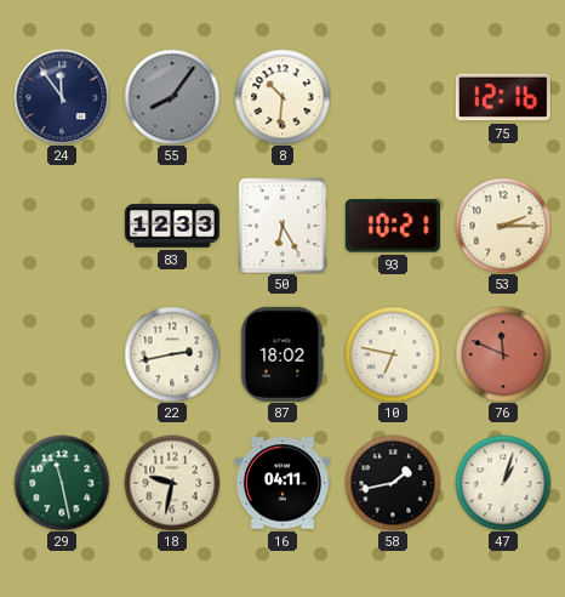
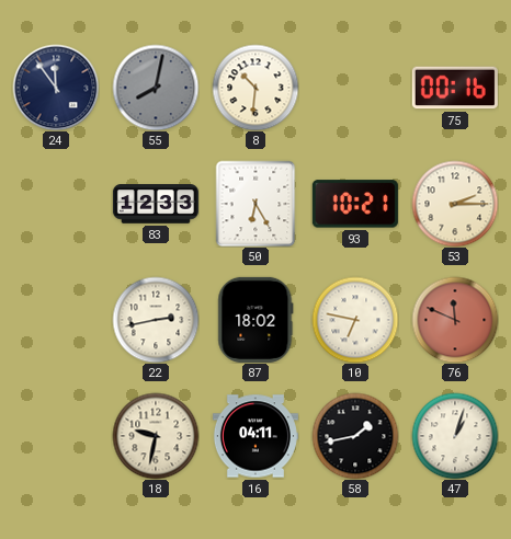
55: 8:06 -> 8:02 (156, 88)
75: 12:16 -> 00:16 (455, 88)
29: 11:28 -> none (62, 483)
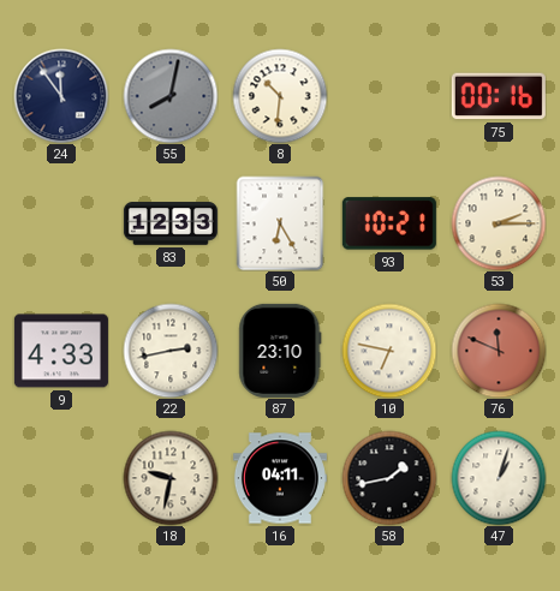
9: none -> 4:33 (61, 351)
87: 18:02 -> 23:10 (280, 351)
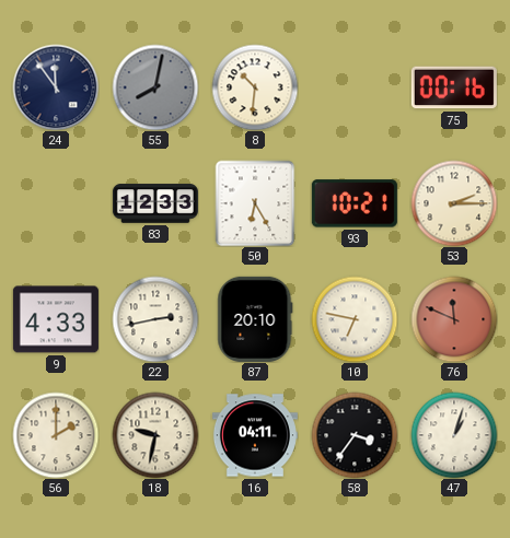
87: 23:10 -> 20:10 (255, 319)
56: none -> 2:00 (56, 435)
58: 1:43 -> 3:36 (355, 435)
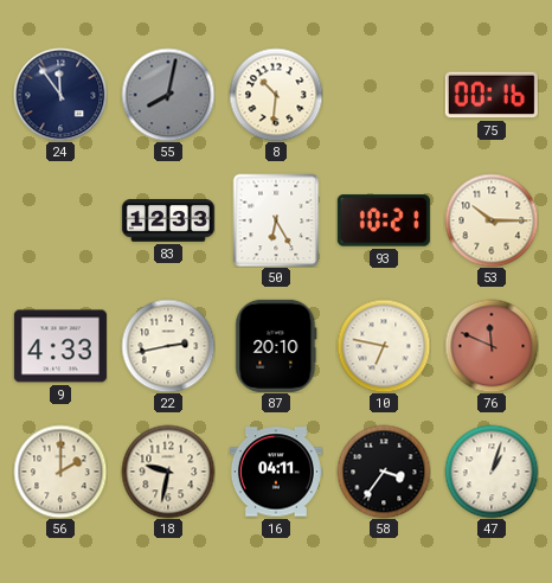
53: 2:15 -> 10:15 (492, 220)
